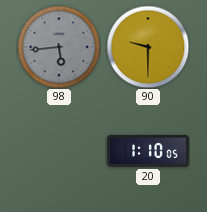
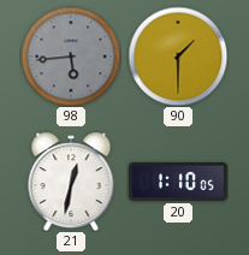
90: 9:30 -> 1:30 (178, 57)
21: none -> 12:32 (71, 182)
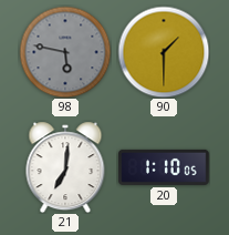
98: 5:44 -> 5:47 (65, 52)
21: 12:32 -> 7:01 (65, 167)
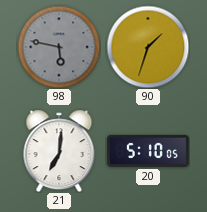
90: 1:30 -> 1:33 (148, 47)
20: 1:10 -> 5:10 (148, 151)
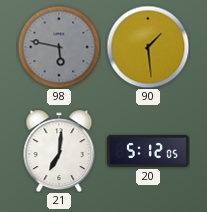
90: 1:33 -> 1:29 (148, 47)
20: 5:10 -> 5:12 (148, 151)
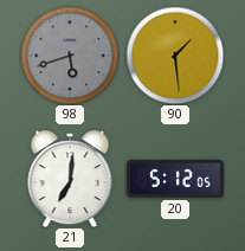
98: 5:47 -> 5:42 (70, 56)
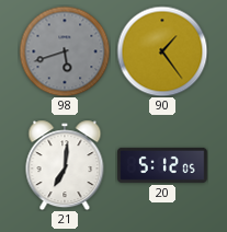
90: 1:29 -> 1:24 (162, 51)
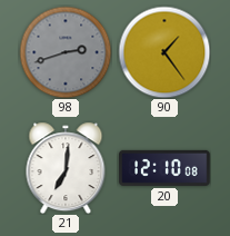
98: 5:42 -> 2:42 (66, 52)
20: 5:12 -> 12:10 (164, 168)
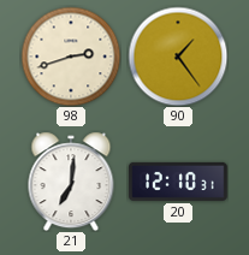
98 dial: grey -> cream (71, 57)
20: 12:10:08 -> 12:10:31 (178, 182)
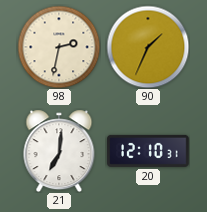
98: 2:42 -> 2:32 (59, 47)
90: 1:24 -> 1:34 (148, 47)
